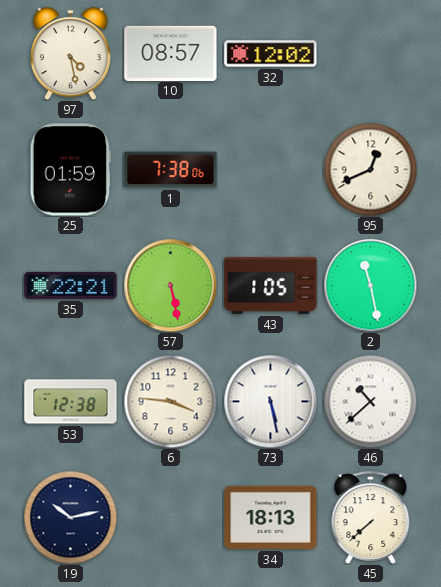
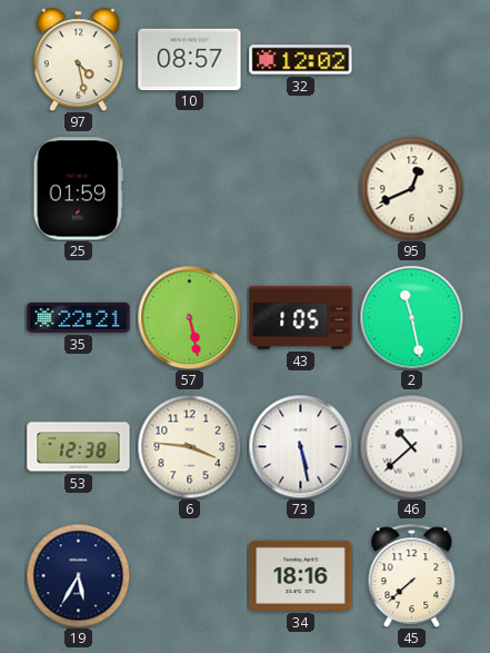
1: 7:38 -> none (171, 170)
19: 10:13 -> 5:35 (78, 575)
34: 18:13 -> 18:16 (301, 575)
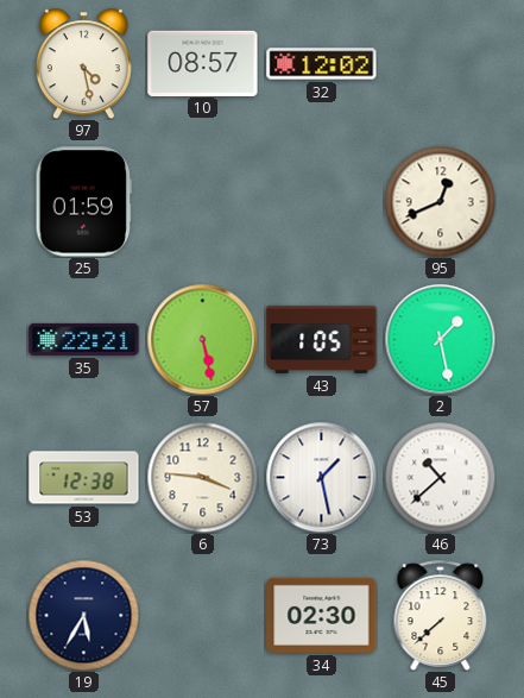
2: 11:28 -> 1:28 (440, 339)
73: 5:28 -> 1:28 (321, 477)
34: 18:16 -> 02:30 (322, 615)
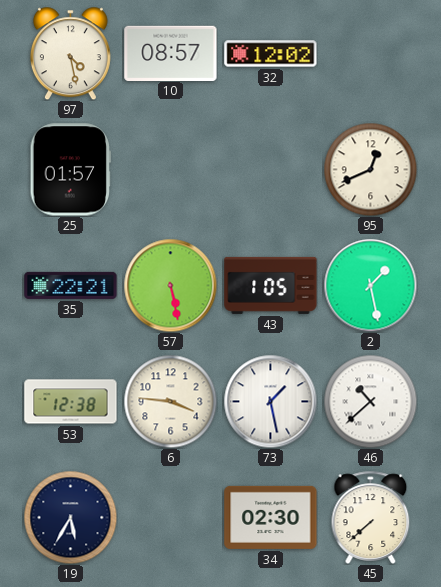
25: 01:59 -> 01:57 (70, 170)
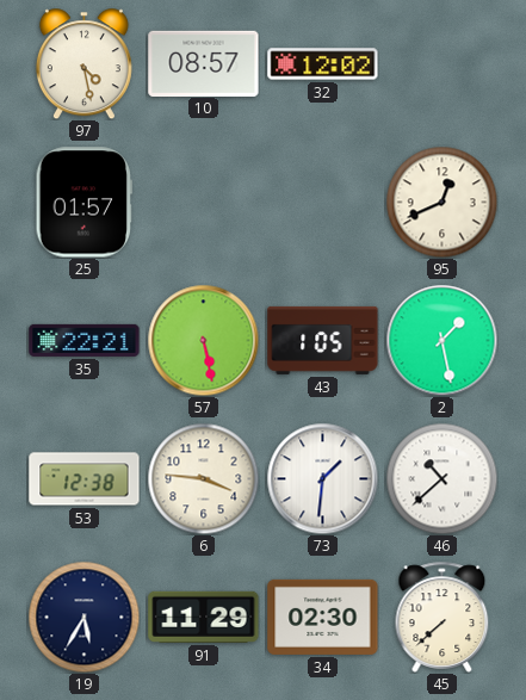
73: 1:28 -> 1:31 (322, 478)
91: none -> 11:29 (204, 617)
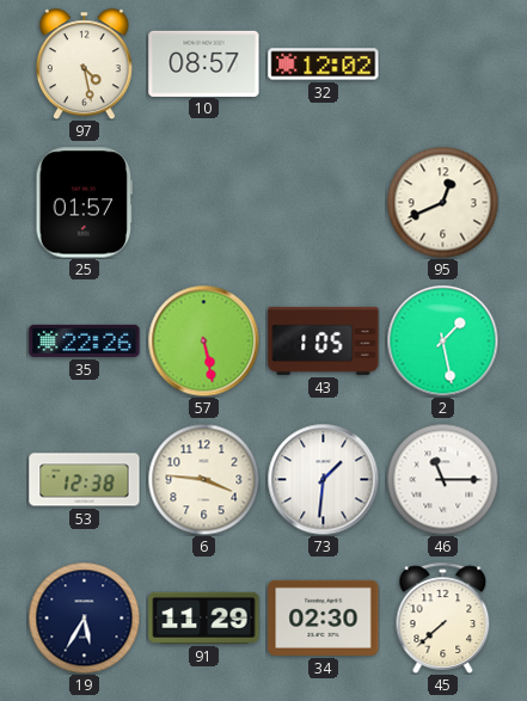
35: 22:21 -> 22:26 (85, 340)
46: 10:38 -> 11:15 (442, 479)
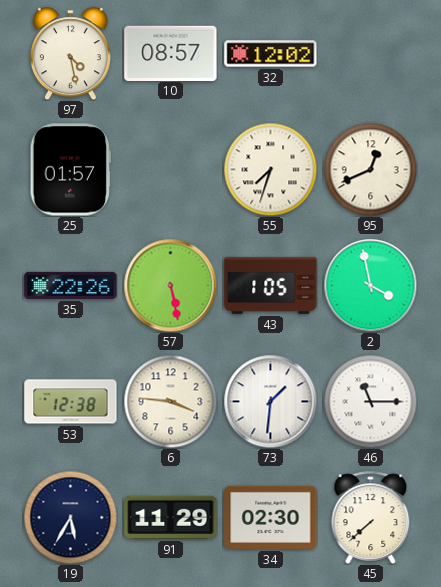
55: none -> 7:33 (270, 169)
2: 1:28 -> 3:58 (370, 285)
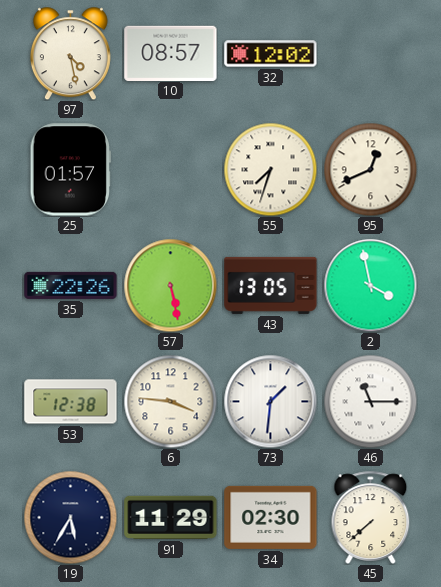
43: 1:05 -> 13:05 (271, 285)
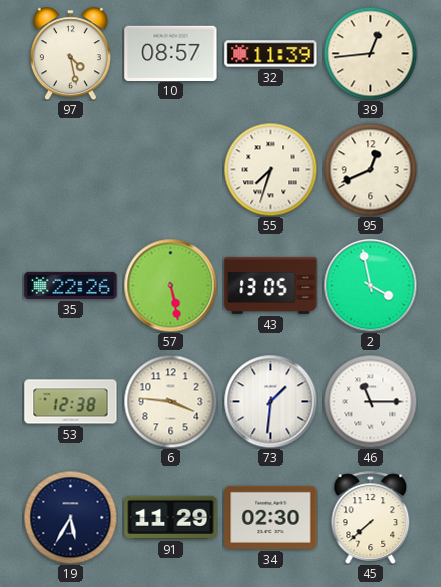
32: 12:02 -> 11:39 (271, 54)
39: none -> 12:44 (370, 53)
25: 01:57 -> none (70, 170)
